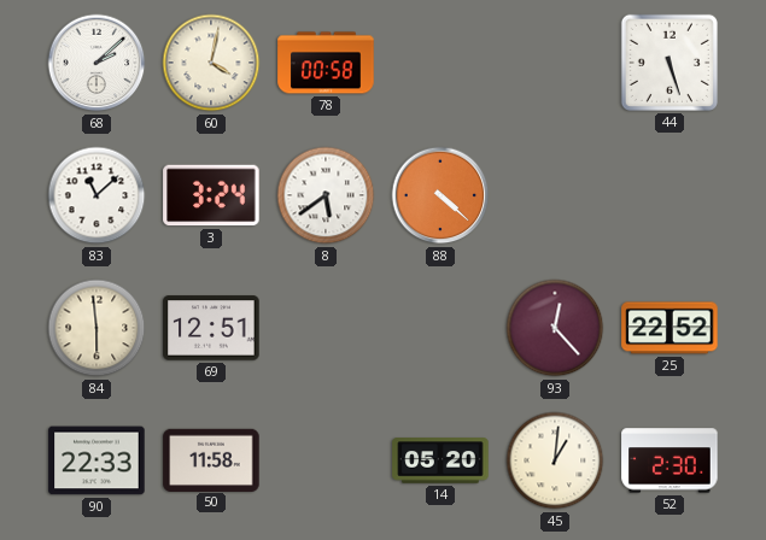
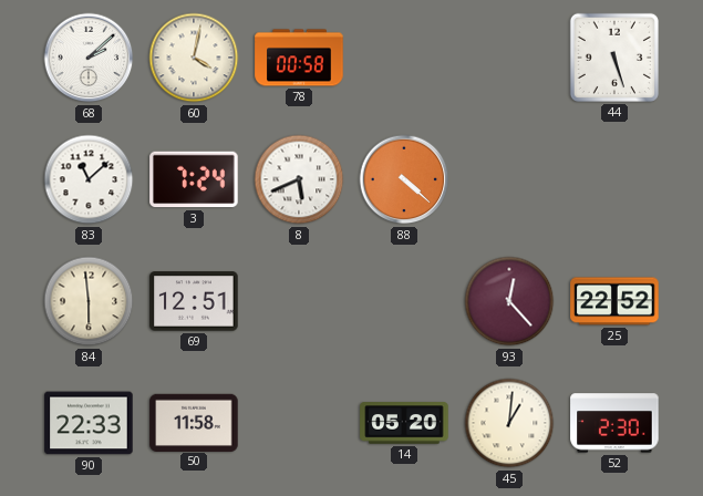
3: 3:24 -> 7:24 (194, 179)
8: 5:39 -> 5:41 (299, 179)
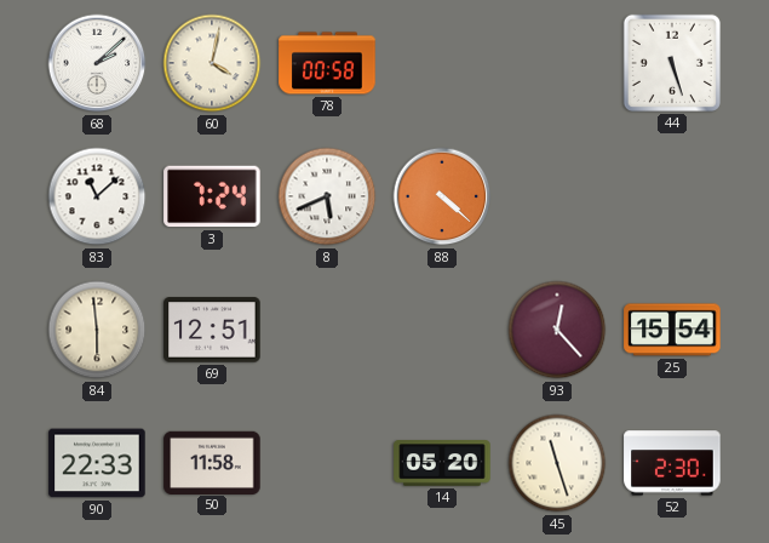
25: 22:52 -> 15:54 (672, 330)
45: 1:01 -> 11:27 (557, 463)
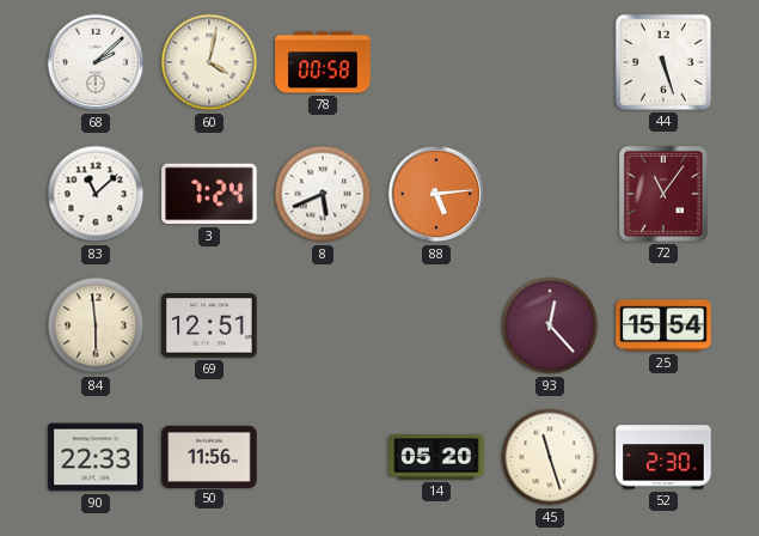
88: 4:22 -> 5:14 (436, 194)
72: none -> 11:06 (663, 194)
50: 11:58 -> 11:56 (209, 456)
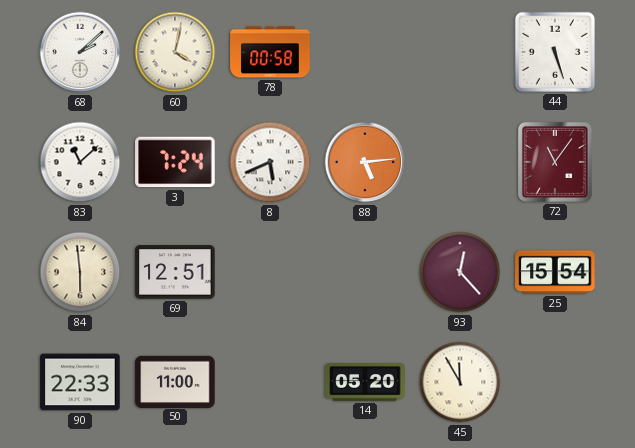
50: 11:56 -> 11:00 (175, 381)
45: 11:27 -> 11:55 (460, 382)
52: 2:30 -> none (663, 457)
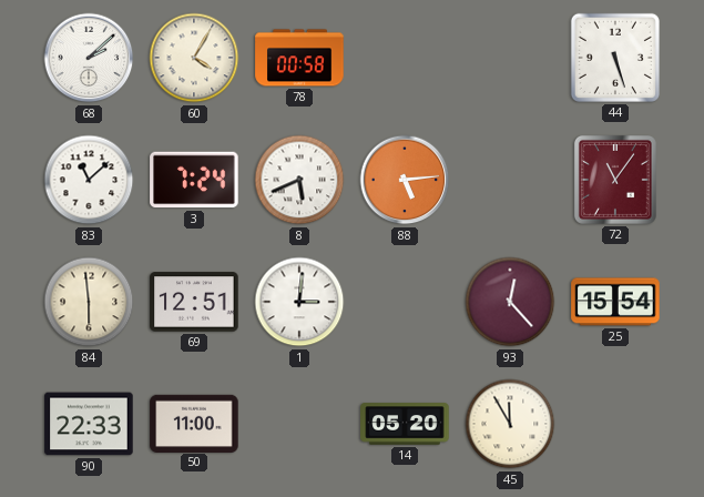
60: 4:02 -> 4:05 (194, 58)
1: none -> 3:01 (299, 302)
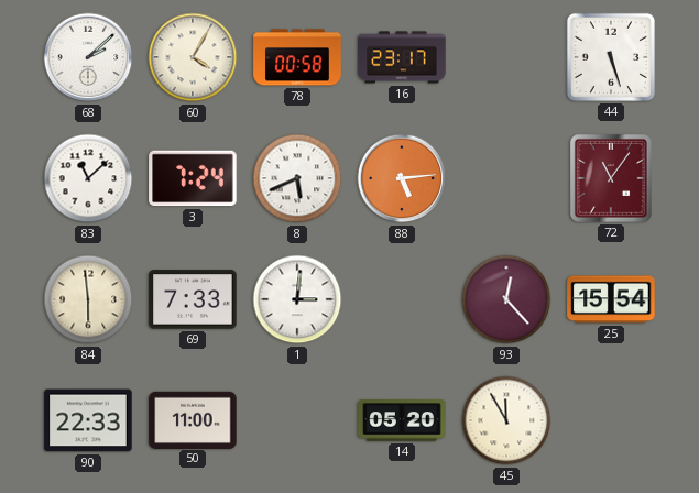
16: none -> 23:17 (402, 57)
69: 12:51 -> 7:33 (193, 299)
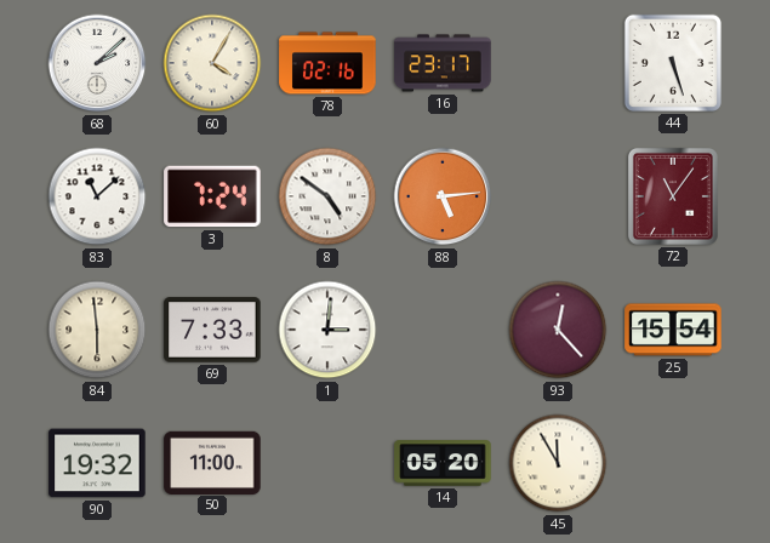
78: 00:58 -> 02:16 (327, 63)
8: 5:41 -> 4:51 (327, 196)
90: 22:33 -> 19:32 (97, 463)
